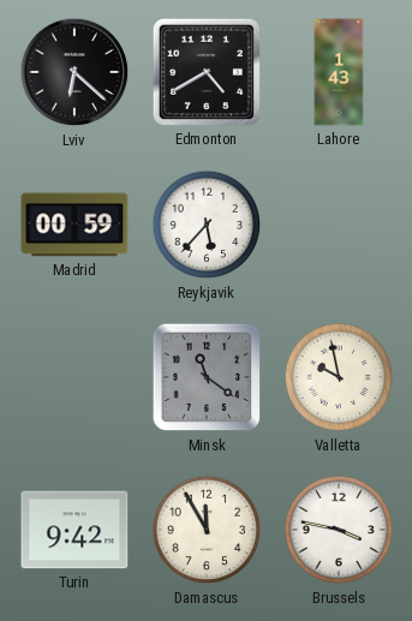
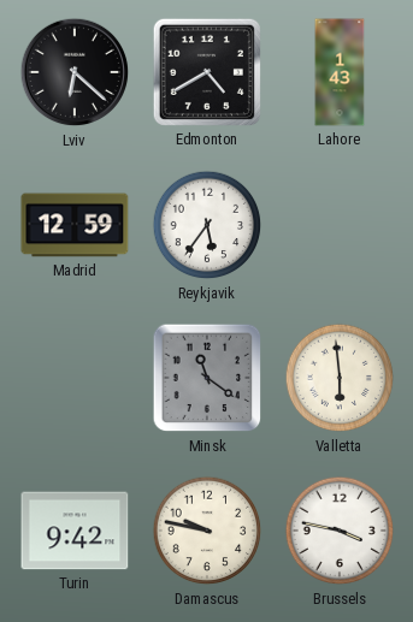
Madrid: 00:59 -> 12:59 (75, 225)
Reykjavik: 5:37 -> 5:36 (207, 225)
Valletta: 9:58 -> 5:59 (340, 378)
Damascus: 11:55 -> 9:47 (207, 531)
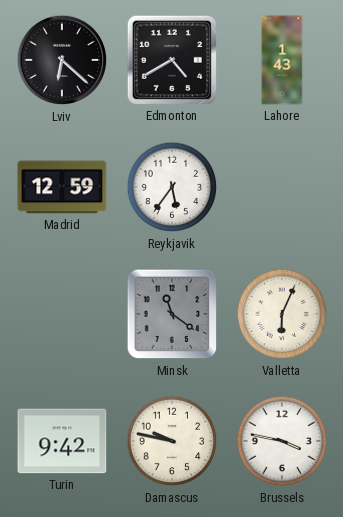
Valletta: 5:59 -> 6:04 (282, 314)
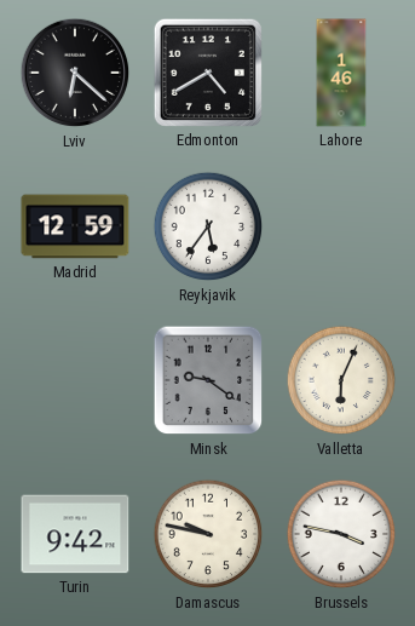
Lahore: 1:43 -> 1:46 (341, 73)
Minsk: 11:21 -> 9:21 (208, 380)
